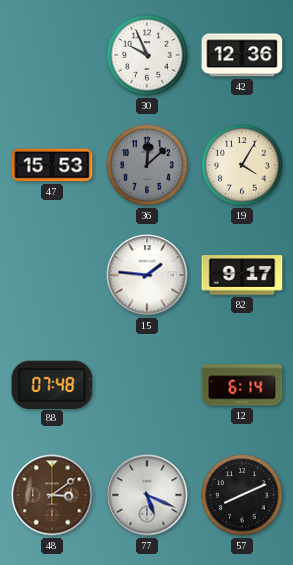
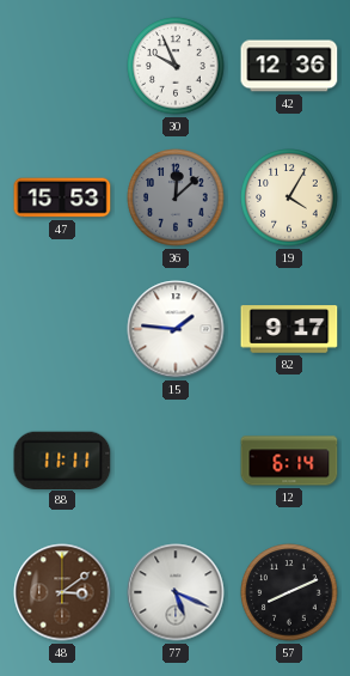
88: 07:48 -> 11:11 (62, 459)
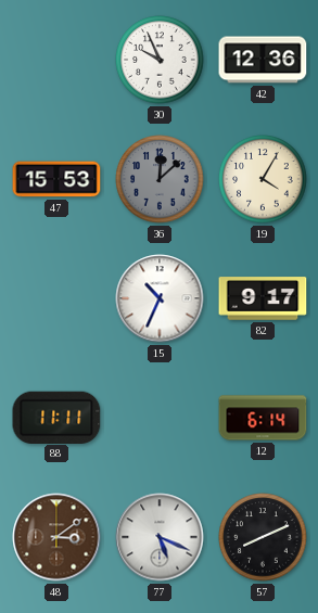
15: 1:46 -> 10:34 (160, 298)
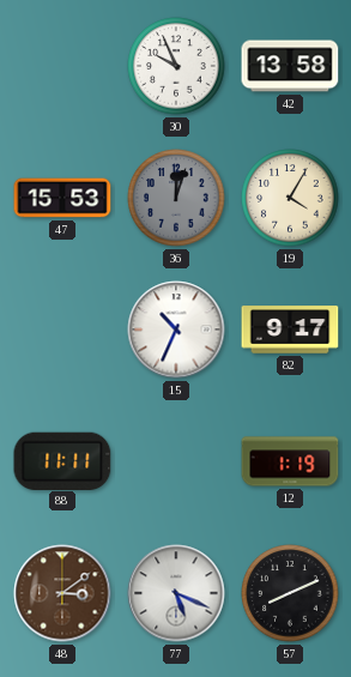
42: 12:36 -> 13:58 (290, 66)
36: 12:08 -> 12:03 (176, 198)
12: 6:14 -> 1:19 (290, 461)
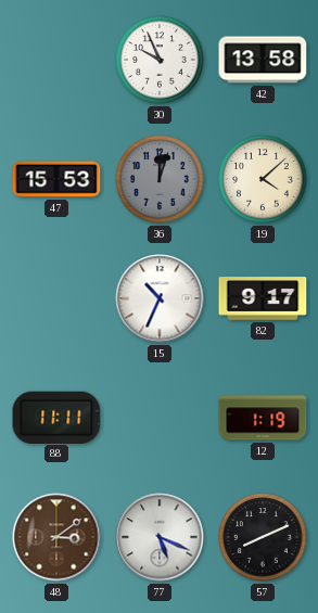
19: 4:05 -> 4:08 (263, 179)
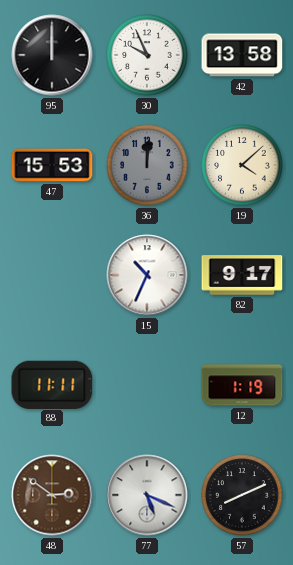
95: none -> 12:00 (52, 55)
36: 12:03 -> 12:01 (147, 165)
48: 3:09 -> 2:51 (52, 495)
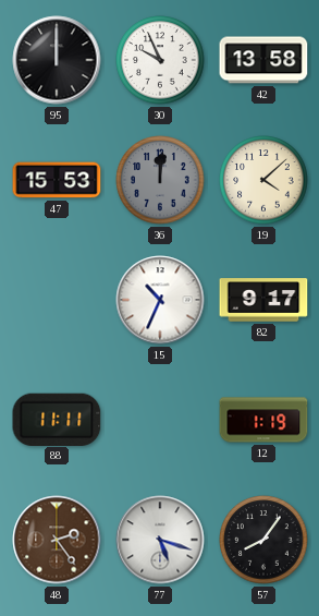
48: 2:51 -> 2:24 (57, 540)
77: 5:19 -> 5:18 (160, 540)
57: 8:11 -> 8:06 (263, 540)
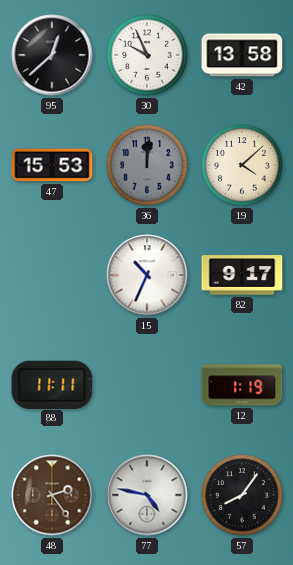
95: 12:00 -> 12:38 (52, 55)
77: 5:18 -> 4:47 (147, 495)
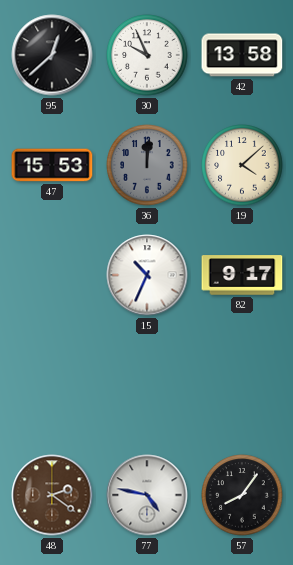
88: 11:11 -> none (52, 384)
12: 1:19 -> none (242, 385)
48: 2:24 -> 2:21 (52, 495)
